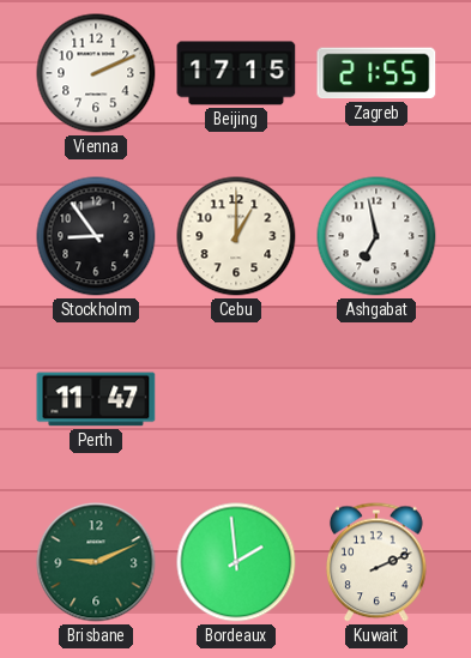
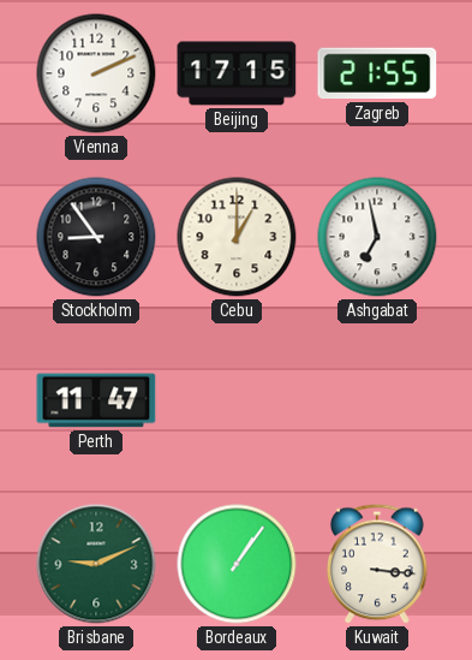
Bordeaux: 1:59 -> 1:06 (237, 564)
Kuwait: 2:11 -> 3:16 (378, 564)
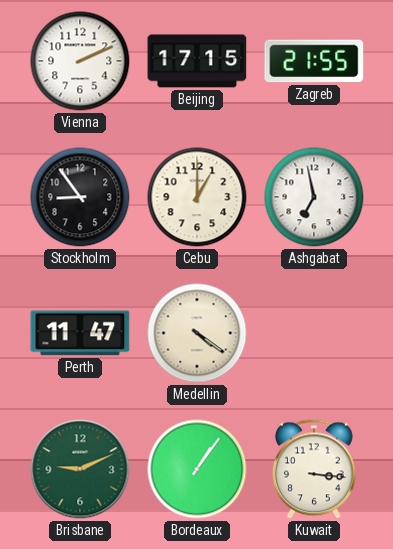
Medellin: none -> 4:21 (197, 333)
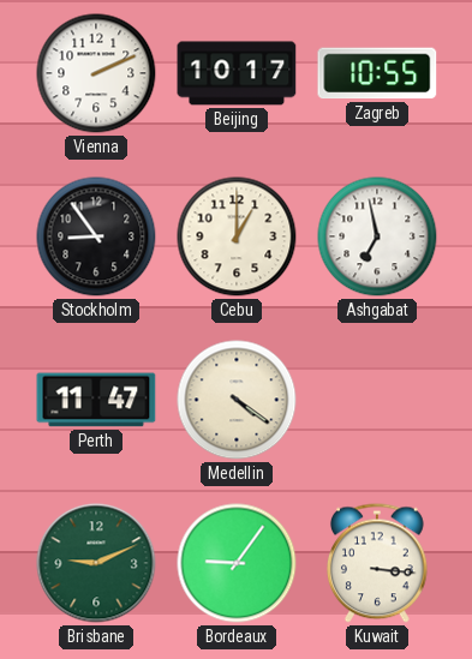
Beijing: 17:15 -> 10:17 (237, 73)
Zagreb: 21:55 -> 10:55 (377, 73)
Bordeaux: 1:06 -> 9:06 (237, 563)
